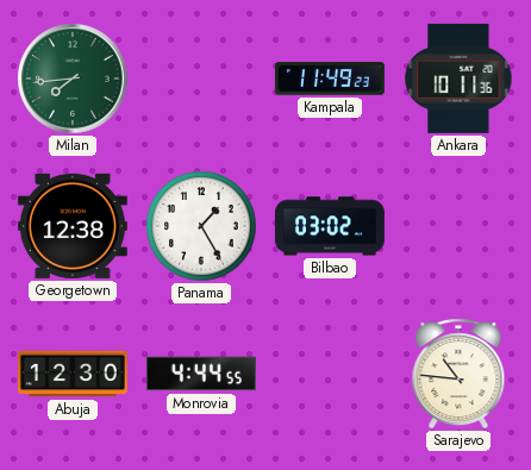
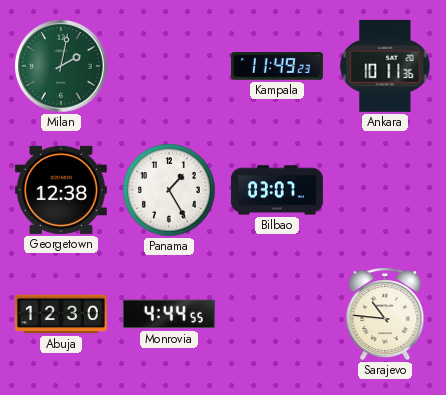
Milan: 7:44 -> 2:02 (61, 66)
Bilbao: 03:02 -> 03:07 (277, 190)
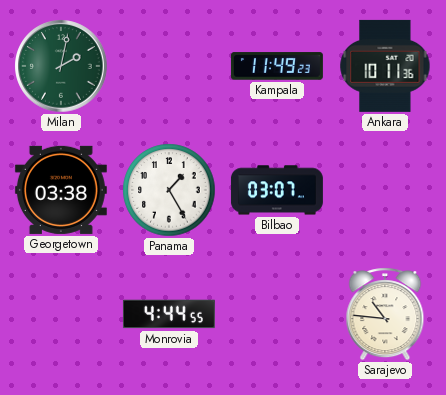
Georgetown: 12:38 -> 03:38 (61, 190)
Abuja: 12:30 -> none (61, 314)
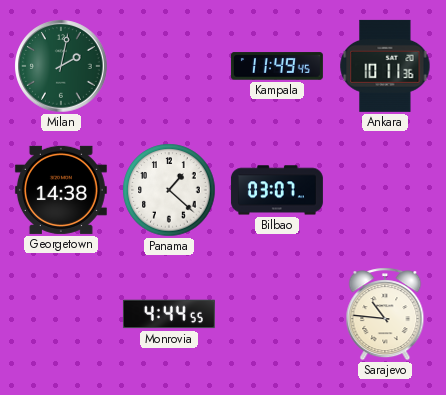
Kampala: 11:49:23 -> 11:49:45 (277, 66)
Georgetown: 03:38 -> 14:38 (61, 190)
Panama: 1:25 -> 1:22 (169, 190)
